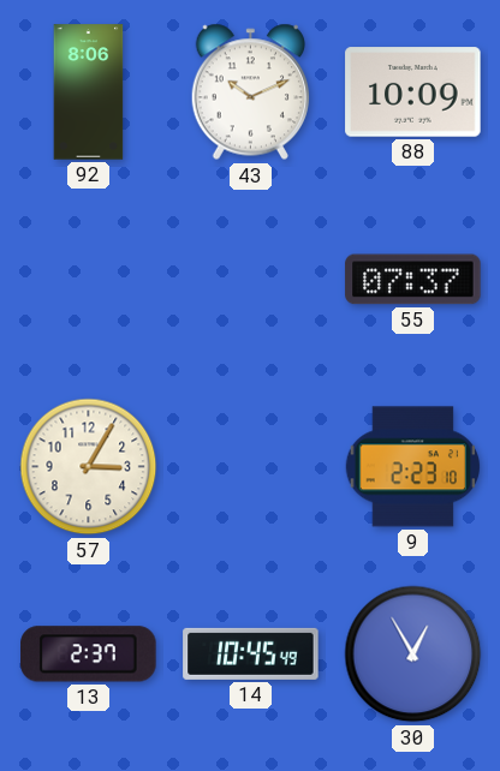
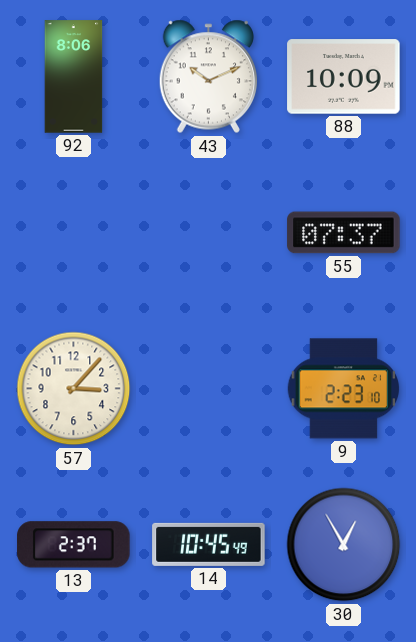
57: 3:05 -> 3:07 (74, 389)
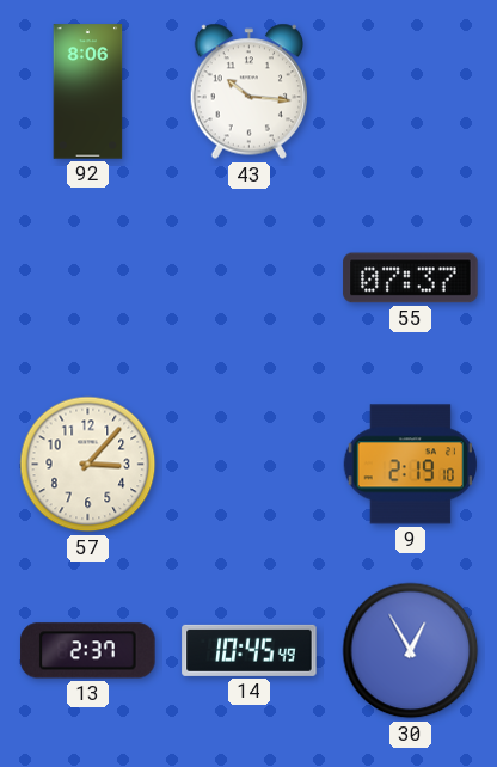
43: 10:11 -> 10:16 (249, 92)
88: 10:09 -> none (344, 77)
9: 2:23 -> 2:19 (411, 465)
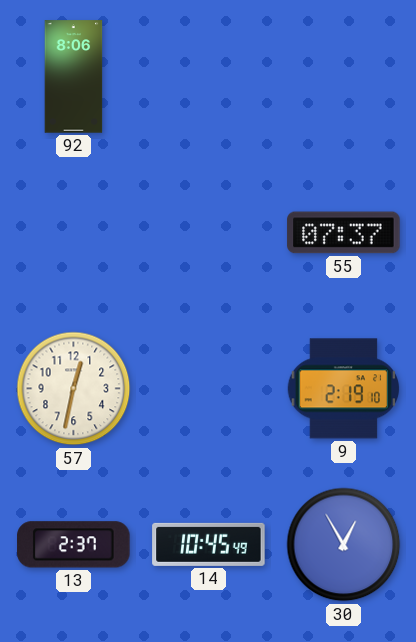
43: 10:16 -> none (249, 92)
57: 3:07 -> 12:32 (74, 389)
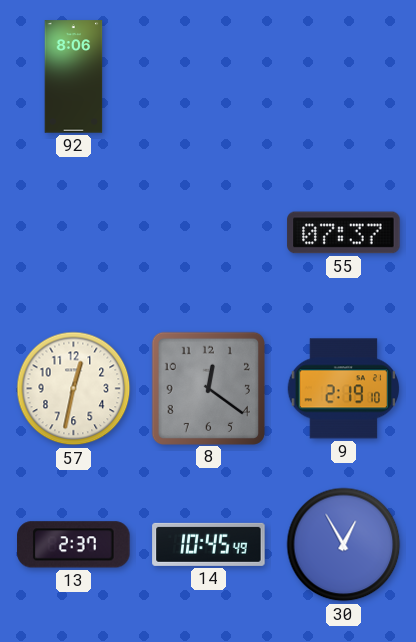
8: none -> 12:21 (208, 388)
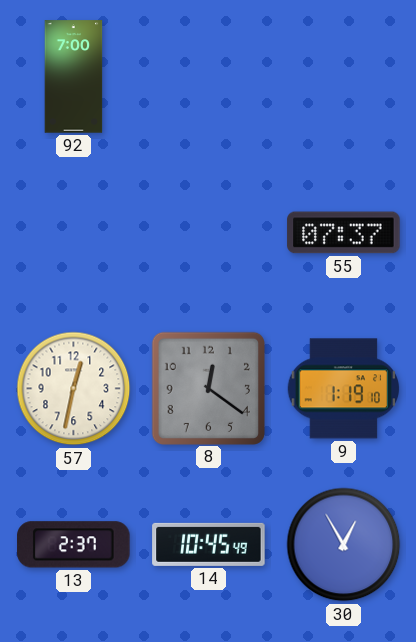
92: 8:06 -> 7:00 (74, 77)
9: 2:19 -> 1:19 (344, 389)
